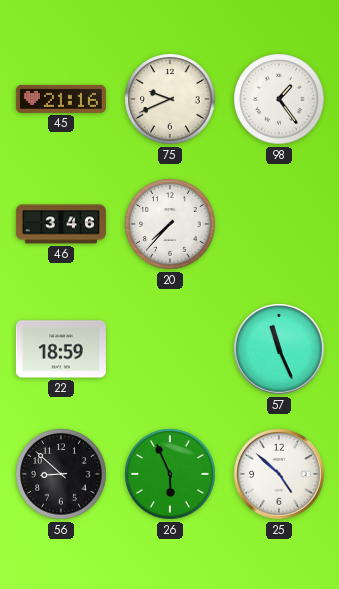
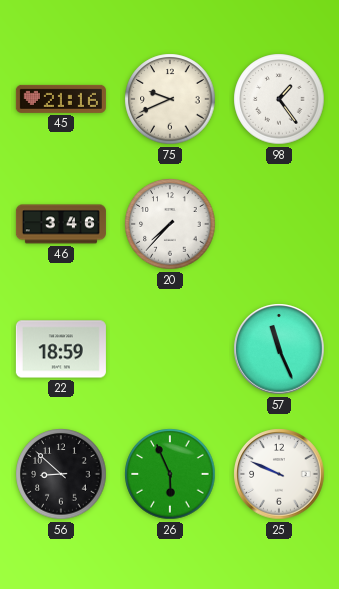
25: 4:52 -> 9:49 (279, 474)
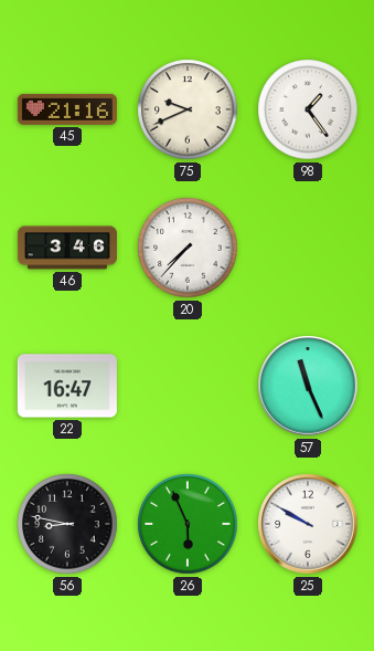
22: 18:59 -> 16:47 (67, 386)
56: 8:52 -> 8:47 (67, 524)
25: 9:49 -> 9:50 (308, 524)
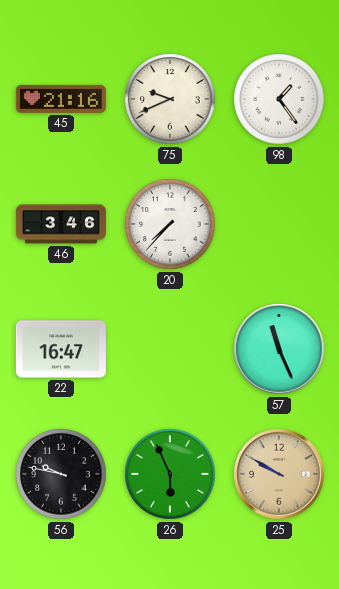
56: 8:47 -> 9:47 (61, 474)
25 dial: white -> champagne (279, 474)
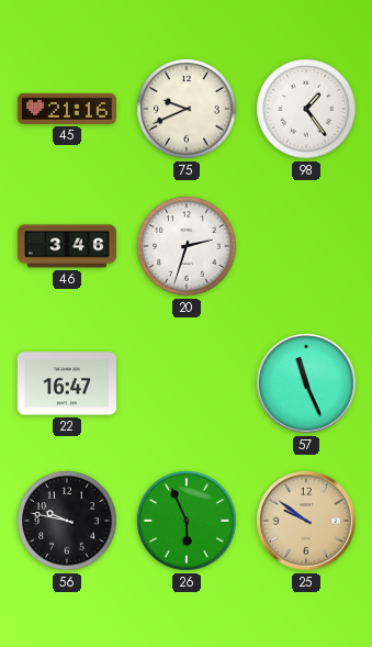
20: 7:37 -> 2:33 (187, 246)
25: 9:50 -> 9:51 (306, 521)
